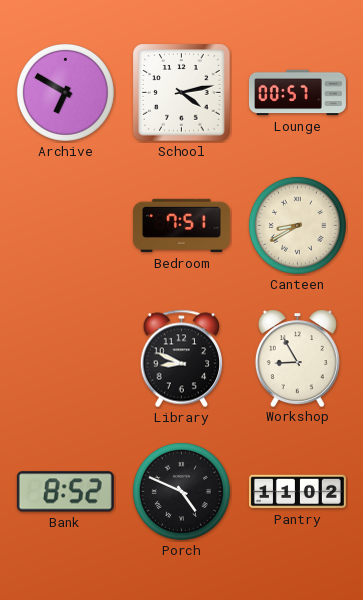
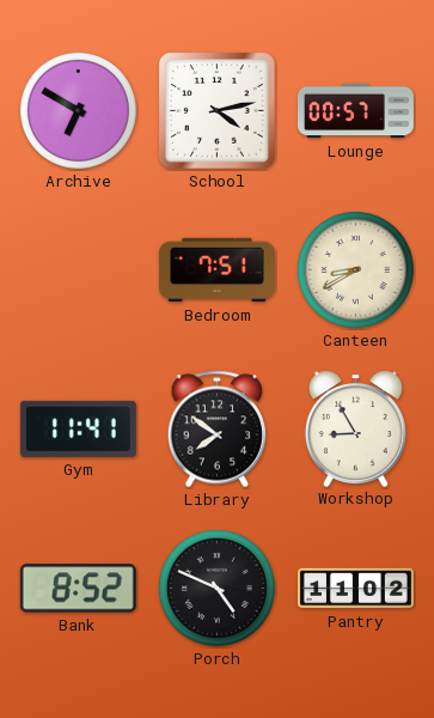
Gym: none -> 11:41 (78, 428)
Library: 8:49 -> 7:51 (218, 430)
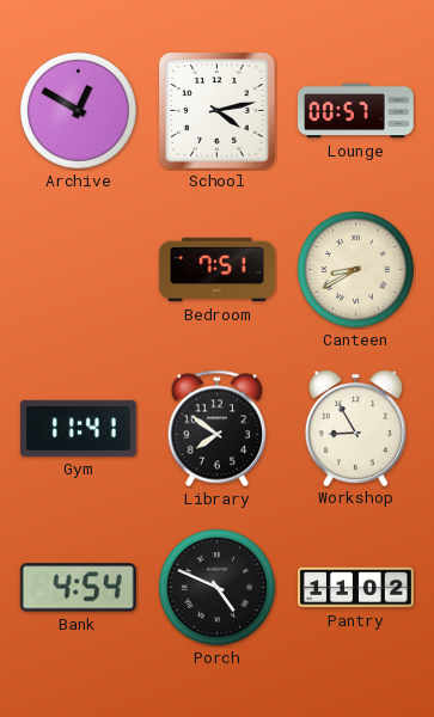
Archive: 6:50 -> 12:50 (78, 110)
Bank: 8:52 -> 4:54 (78, 588)
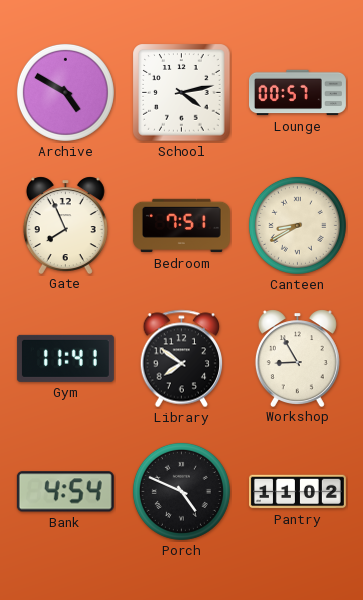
Archive: 12:50 -> 4:50 (65, 92)
Gate: none -> 7:56 (65, 225)
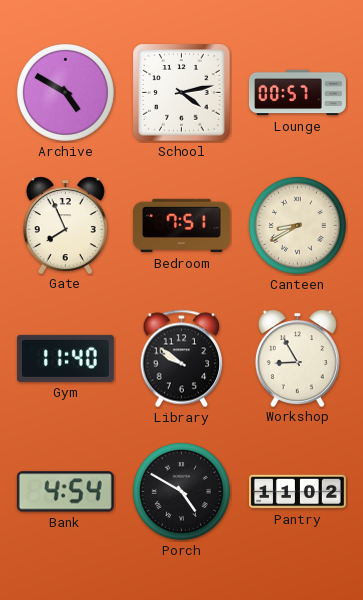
Gym: 11:41 -> 11:40 (65, 358)
Library: 7:51 -> 9:51 (182, 359)
Porch: 4:49 -> 4:50 (181, 491)
